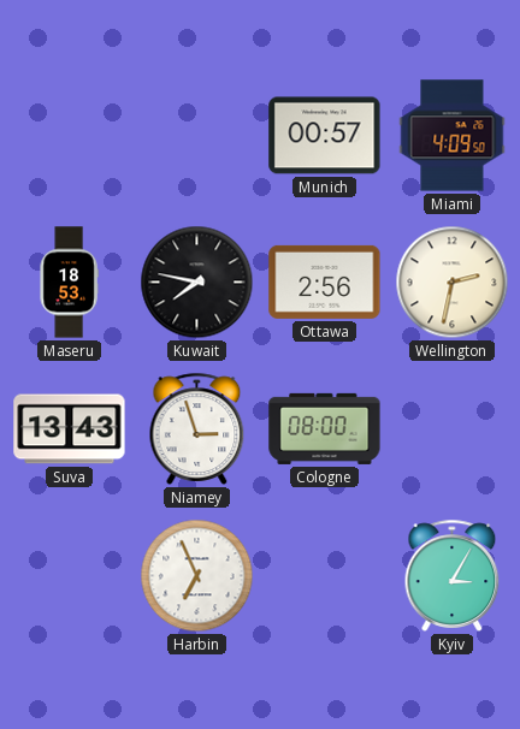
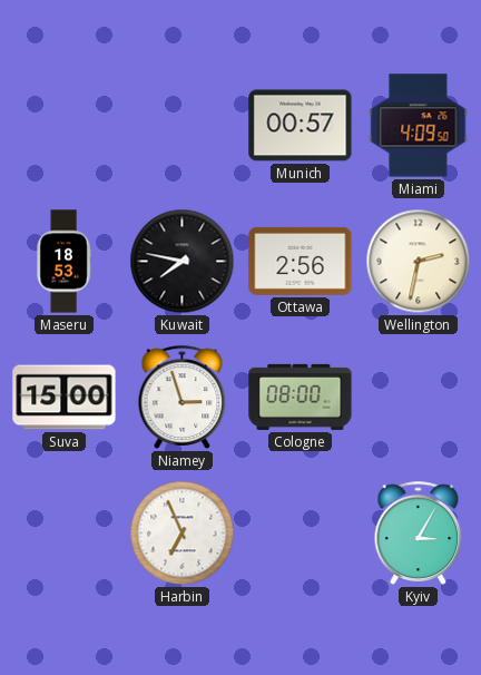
Suva: 13:43 -> 15:00 (65, 398)
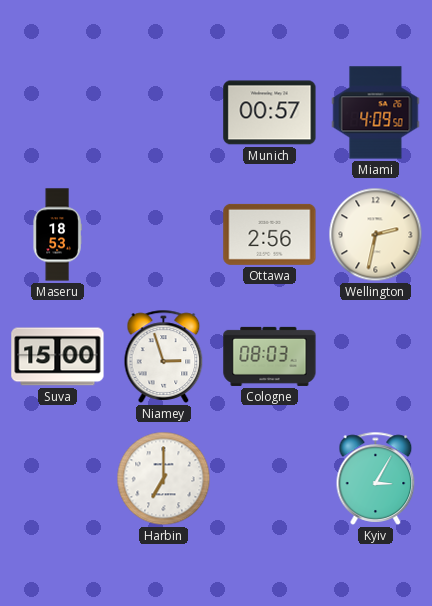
Kuwait: 7:47 -> none (183, 262)
Cologne: 08:00 -> 08:03 (270, 356)
Harbin: 6:56 -> 7:00 (164, 479)
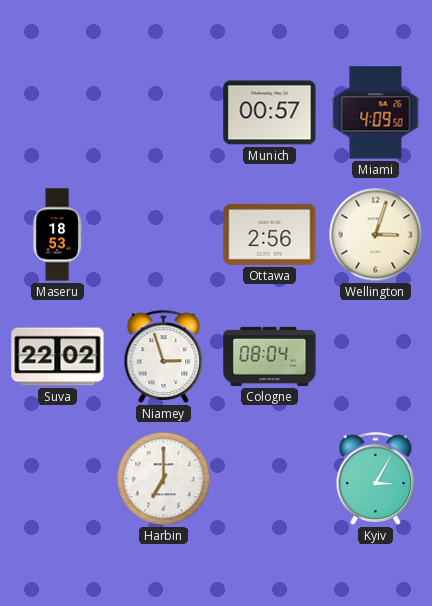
Wellington: 2:32 -> 3:03 (376, 235)
Suva: 15:00 -> 22:02 (58, 357)
Cologne: 08:03 -> 08:04 (270, 356)
